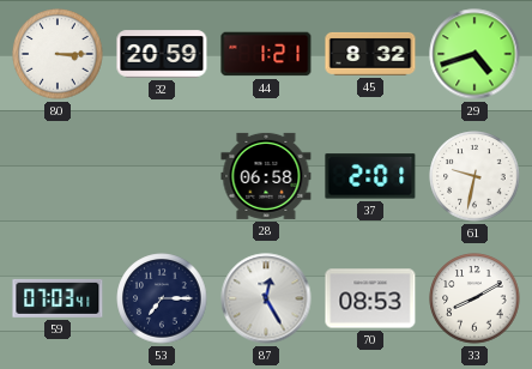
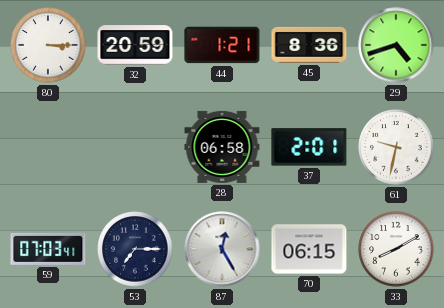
45: 8:32 -> 8:36 (309, 45)
70: 08:53 -> 06:15 (309, 249)
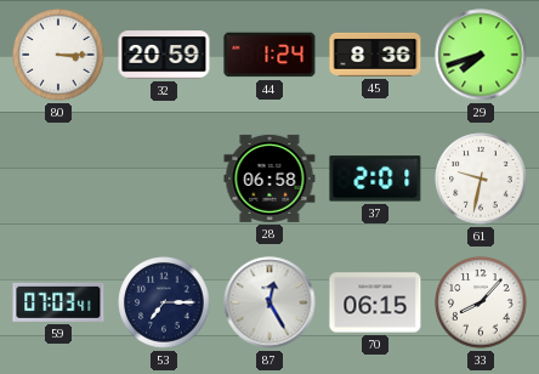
44: 1:21 -> 1:24 (269, 55)
29: 4:42 -> 7:42 (481, 55)
33: 8:10 -> 8:07 (481, 302)
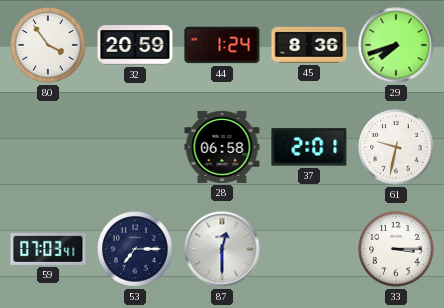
80: 3:15 -> 3:54 (48, 45)
87: 12:25 -> 12:30 (222, 249)
70: 06:15 -> none (375, 302)
33: 8:07 -> 3:15 (396, 249)
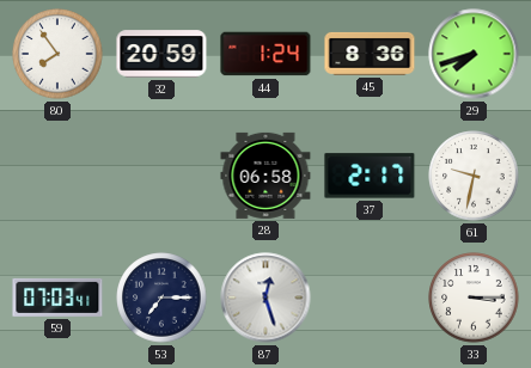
80: 3:54 -> 7:54 (57, 54)
37: 2:01 -> 2:17 (370, 176)
87: 12:30 -> 12:27 (265, 298)
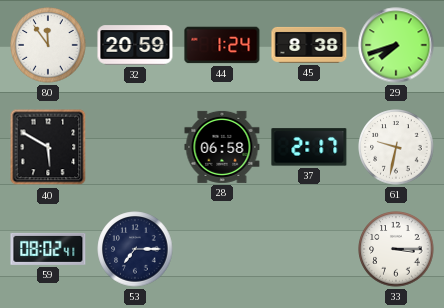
80: 7:54 -> 11:54 (48, 45)
45: 8:36 -> 8:38 (309, 45)
40: none -> 5:50 (48, 147)
59: 07:03 -> 08:02 (48, 249)
87: 12:27 -> none (265, 298)
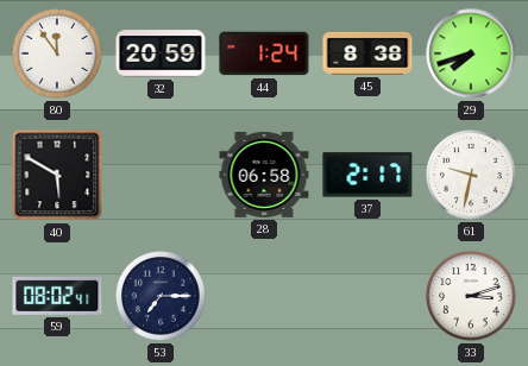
33: 3:15 -> 3:12 (471, 296)
